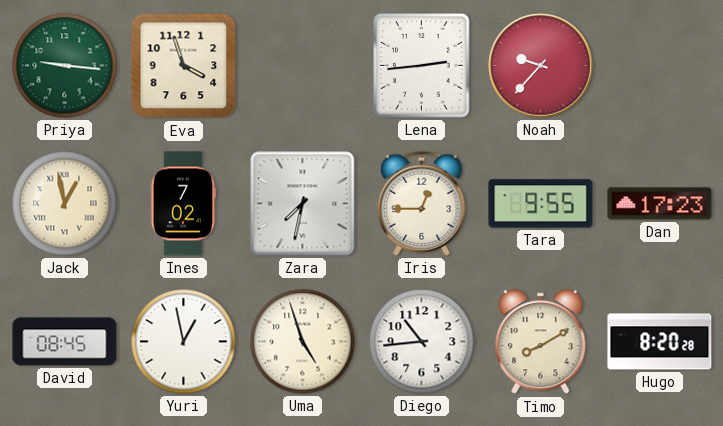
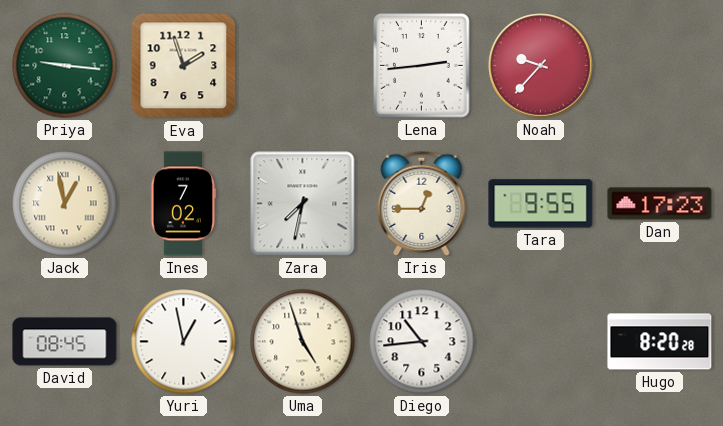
Eva: 3:57 -> 1:57 (184, 66)
Timo: 8:10 -> none (541, 342)
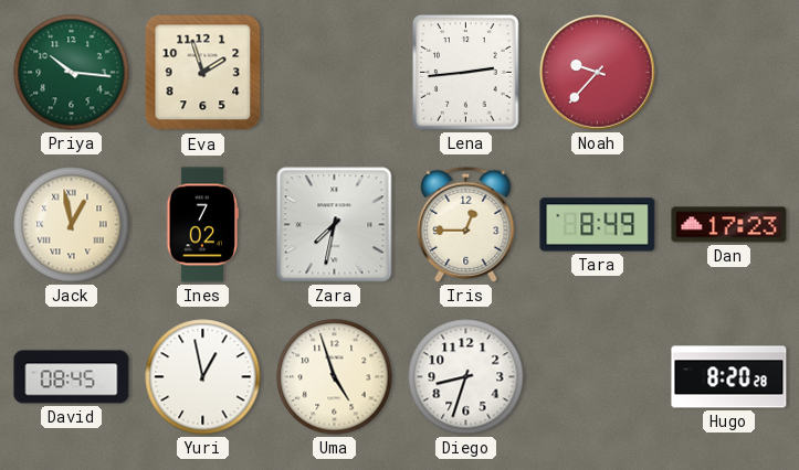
Priya: 9:16 -> 10:16 (72, 73)
Tara: 9:55 -> 8:49 (598, 225)
Diego: 10:44 -> 8:33 (466, 377)
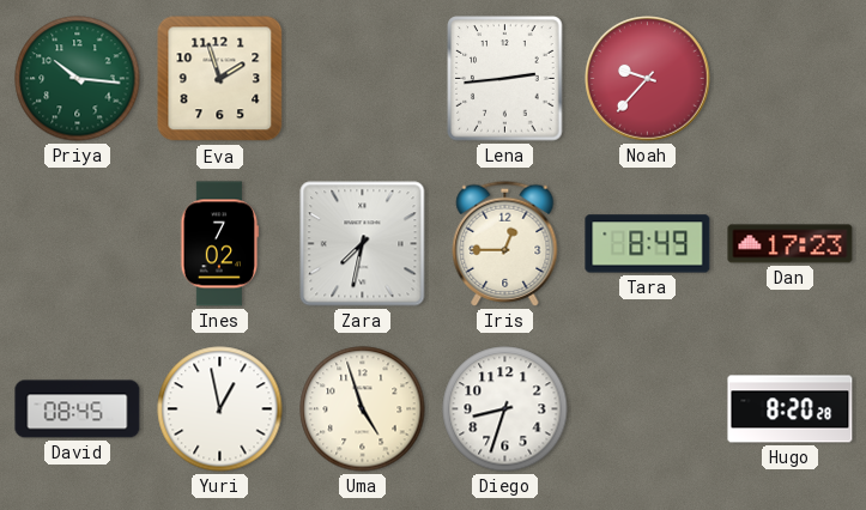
Jack: 12:58 -> none (72, 225)
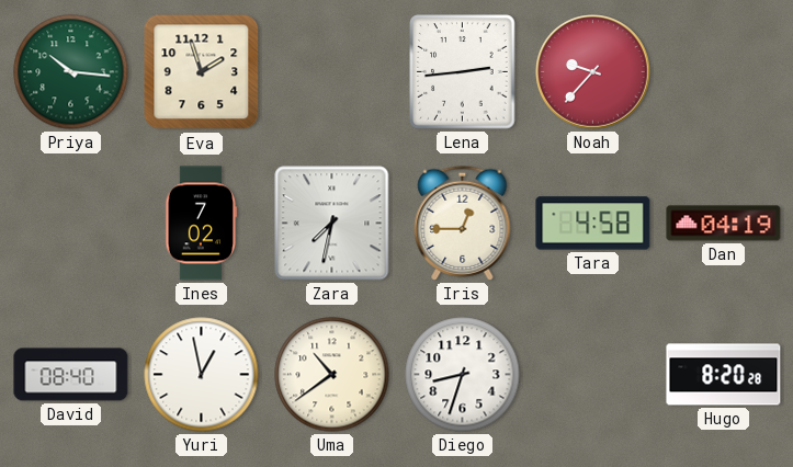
Tara: 8:49 -> 4:58 (593, 224)
Dan: 17:23 -> 04:19 (724, 224)
David: 08:45 -> 08:40 (71, 375)
Uma: 4:57 -> 10:39 (332, 375)
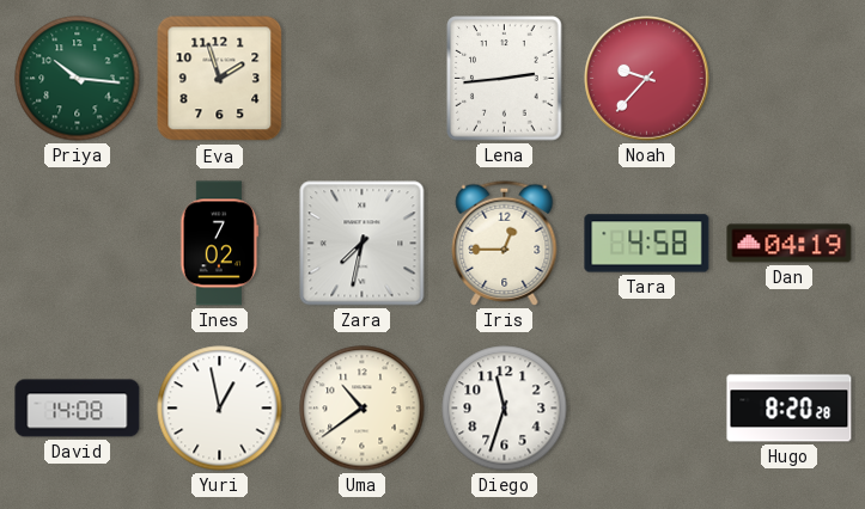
David: 08:40 -> 14:08 (78, 409)
Diego: 8:33 -> 11:33 (505, 409)
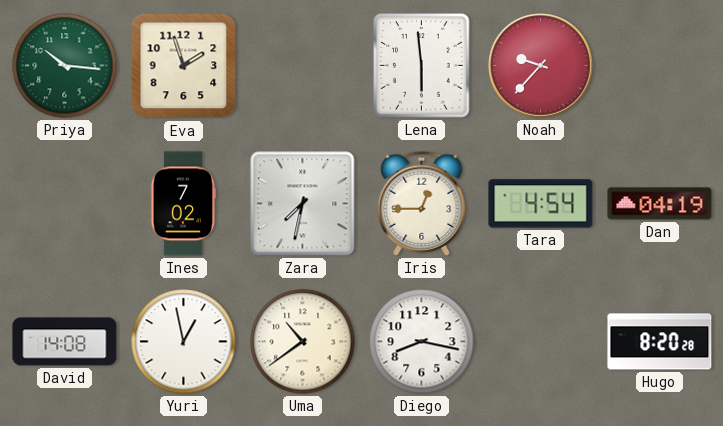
Lena: 2:44 -> 5:59 (422, 66)
Tara: 4:58 -> 4:54 (541, 204)
Diego: 11:33 -> 8:17 (422, 342)
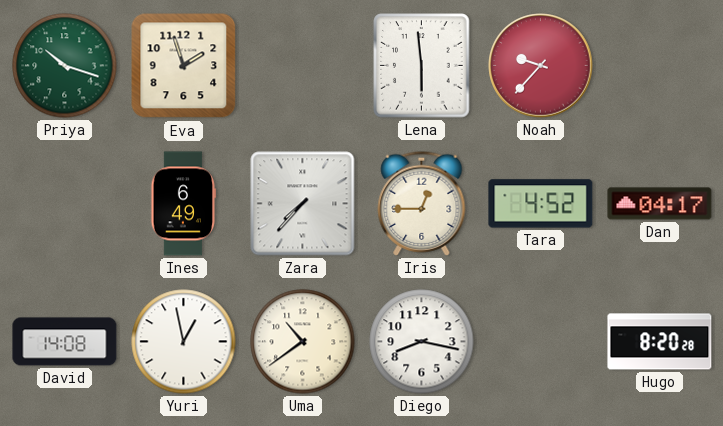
Priya: 10:16 -> 10:18 (65, 66)
Ines: 7:02 -> 6:49 (184, 204)
Zara: 7:32 -> 7:37 (303, 204)
Tara: 4:54 -> 4:52 (541, 204)
Dan: 04:19 -> 04:17 (660, 204)
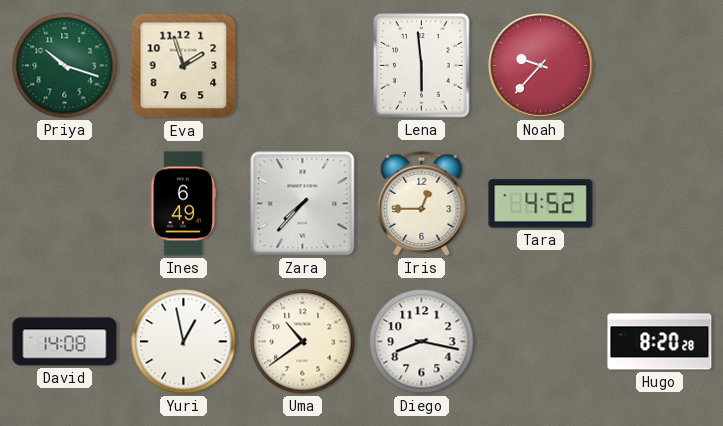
Dan: 04:17 -> none (660, 204)
